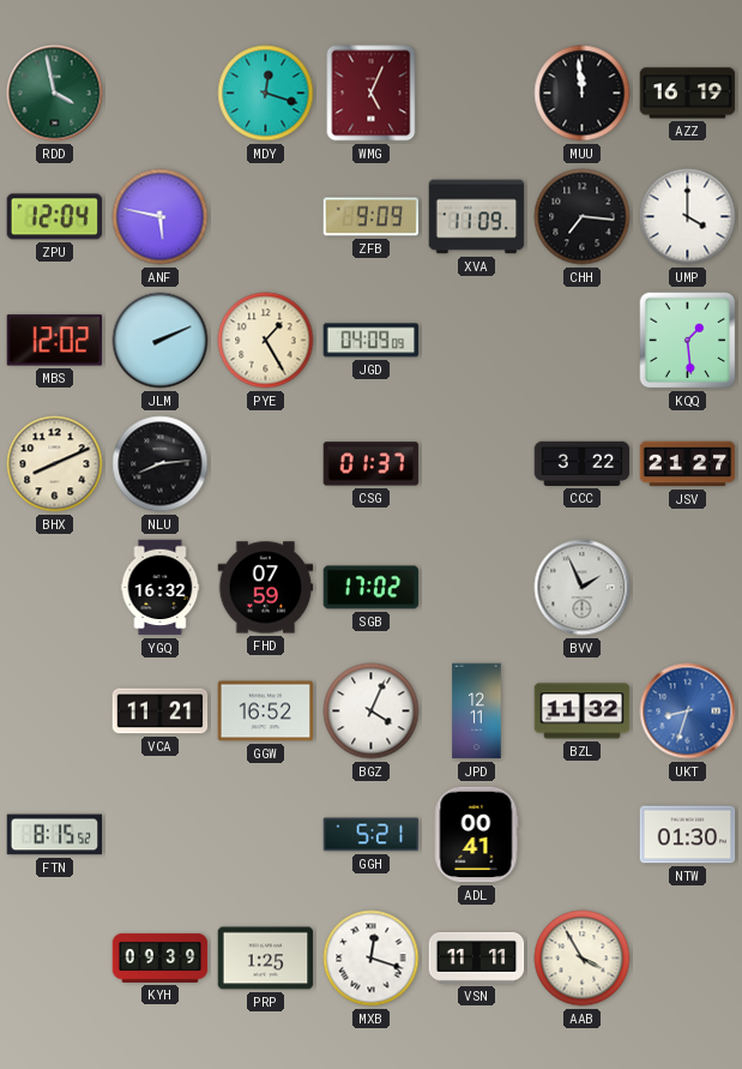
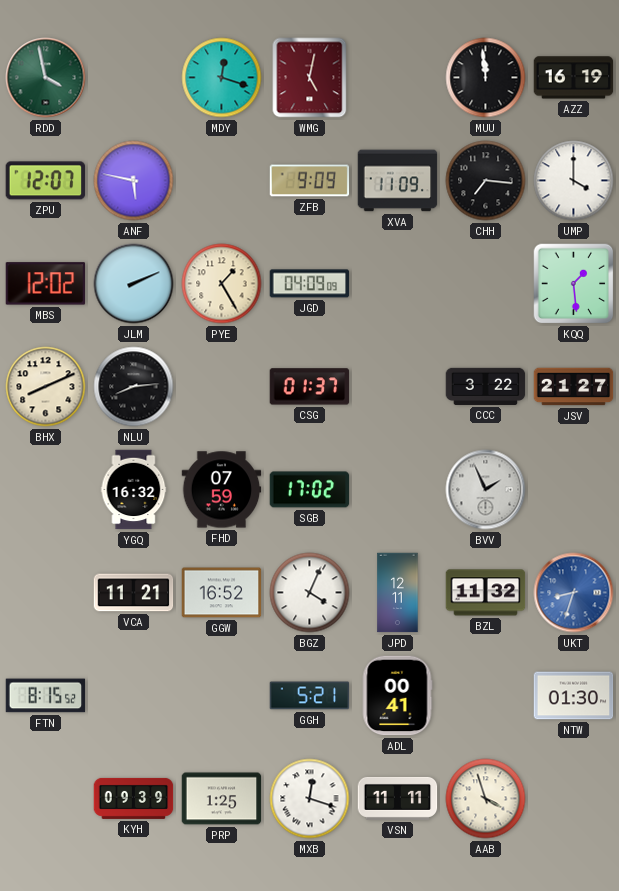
WMG: 5:04 -> 5:02 (310, 78)
ZPU: 12:04 -> 12:07 (46, 181)
AAB: 3:55 -> 3:57 (486, 799)
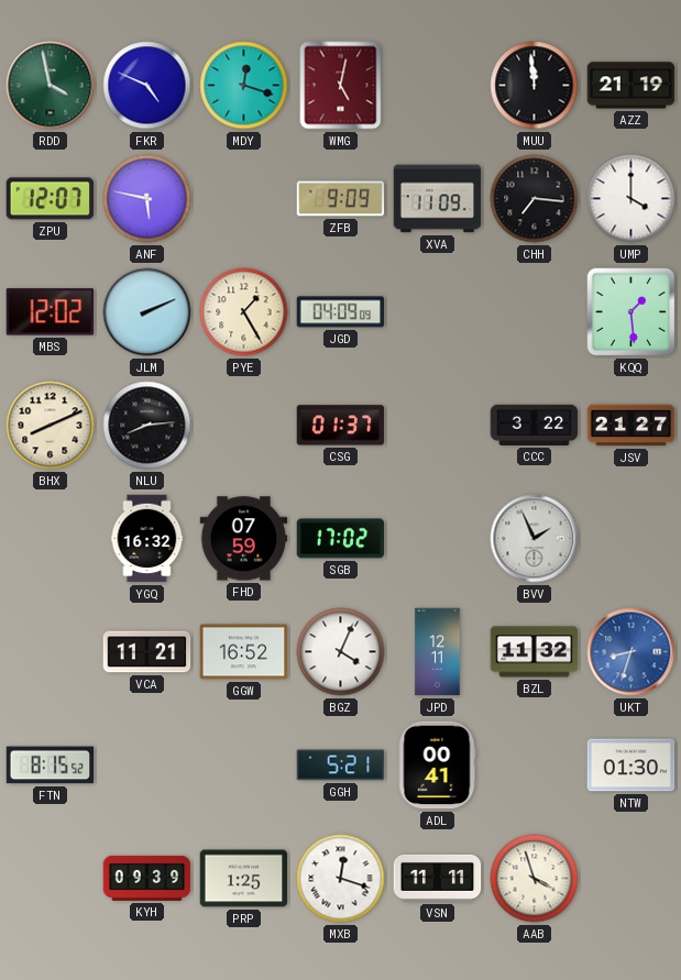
FKR: none -> 4:49 (147, 86)
AZZ: 16:19 -> 21:19 (631, 86)
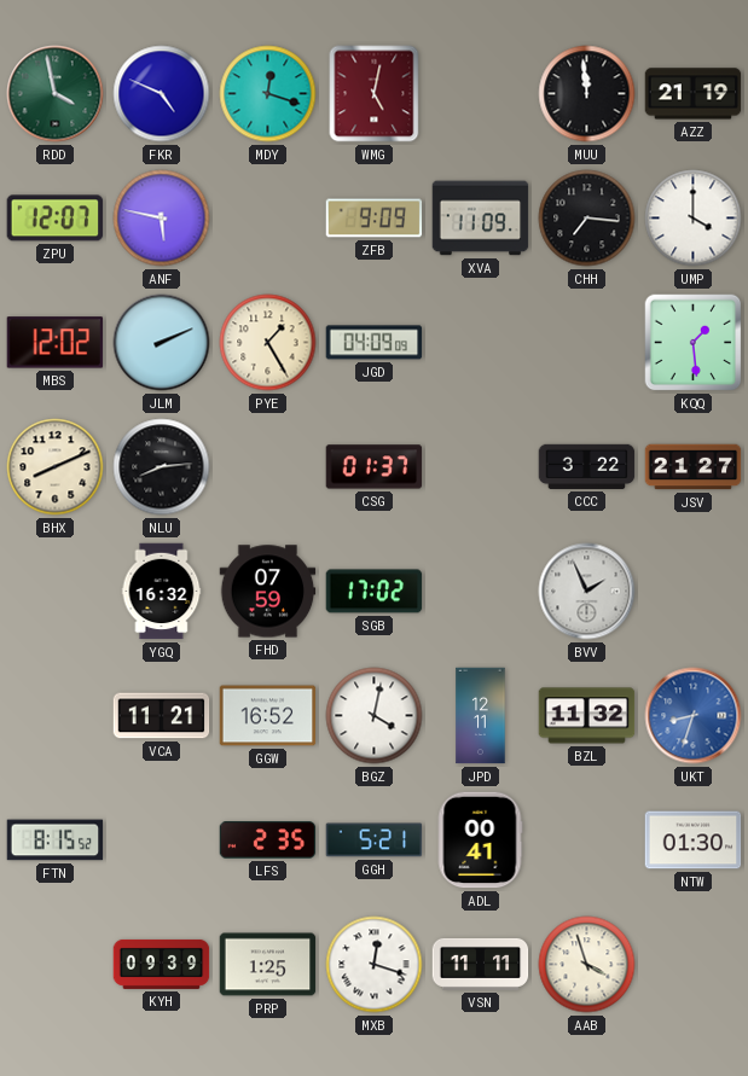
BGZ: 4:04 -> 4:02 (375, 716)
LFS: none -> 2:35 (268, 841)
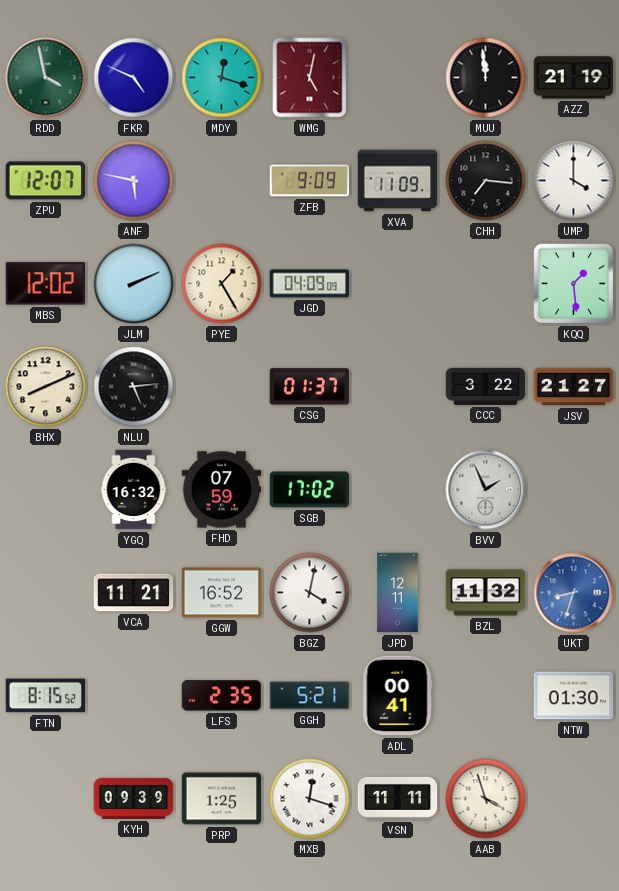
NLU: 8:14 -> 5:14 (134, 387)
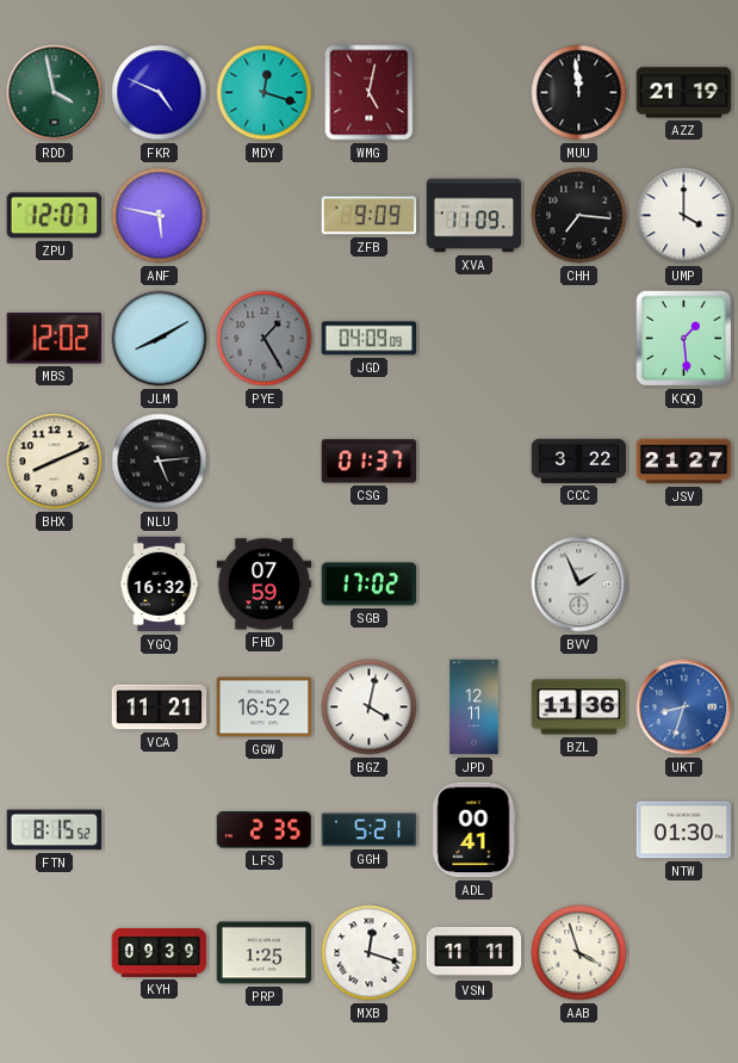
JLM: 2:11 -> 8:10 (160, 339)
PYE dial: cream -> grey (265, 339)
BZL: 11:32 -> 11:36 (579, 707)
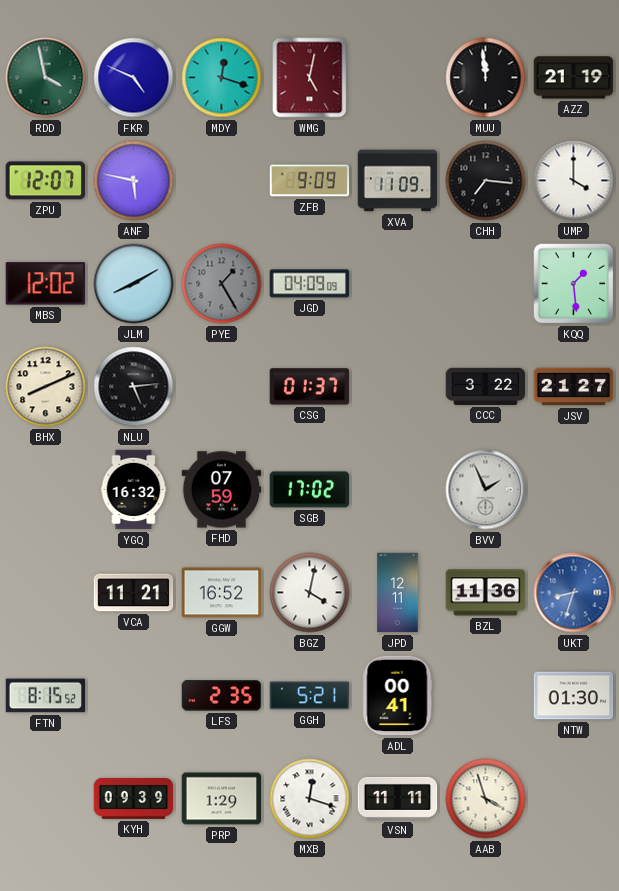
PRP: 1:25 -> 1:29 (222, 799)
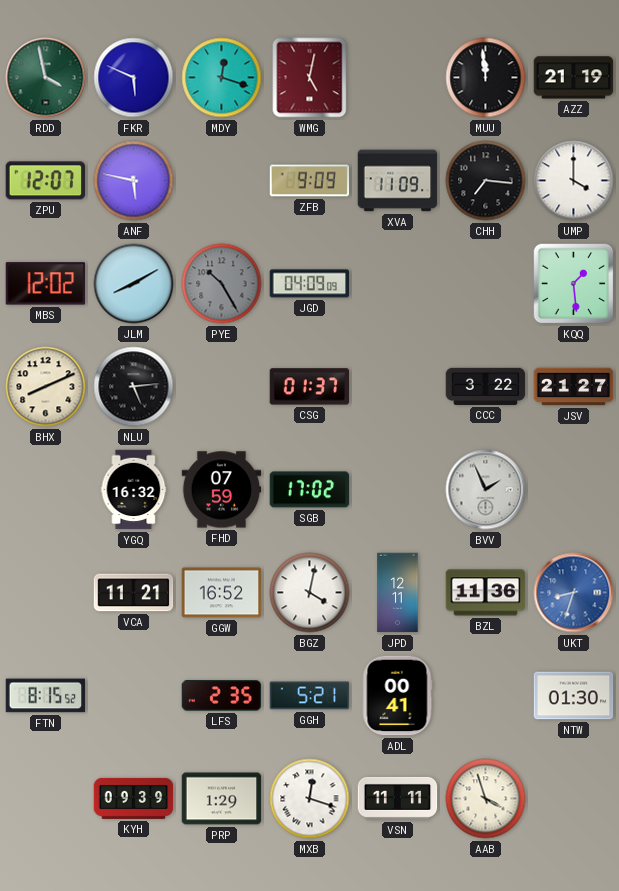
FKR: 4:49 -> 5:49 (134, 78)
PYE: 1:25 -> 10:25 (222, 284)
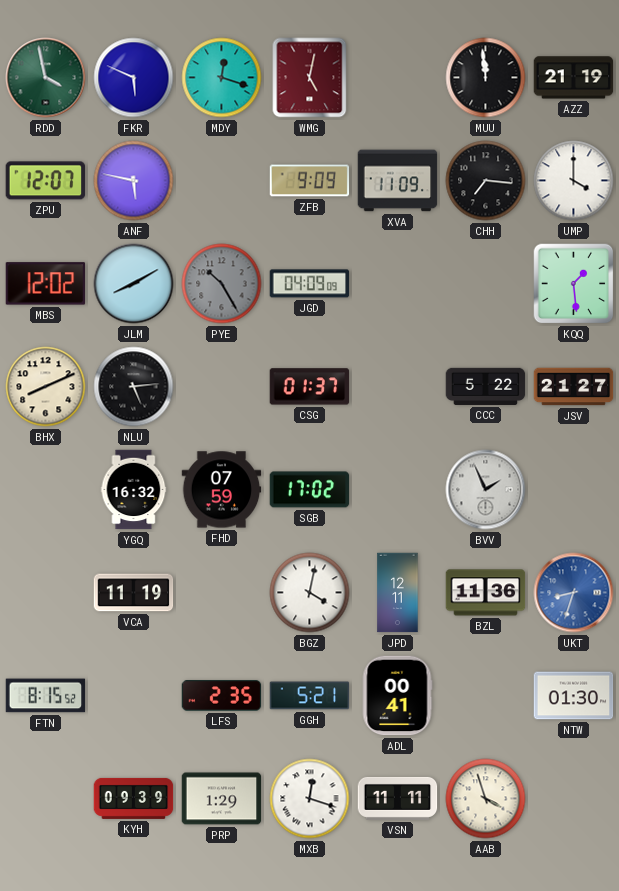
CCC: 3:22 -> 5:22 (486, 386)
VCA: 11:21 -> 11:19 (134, 593)
GGW: 16:52 -> none (222, 593)
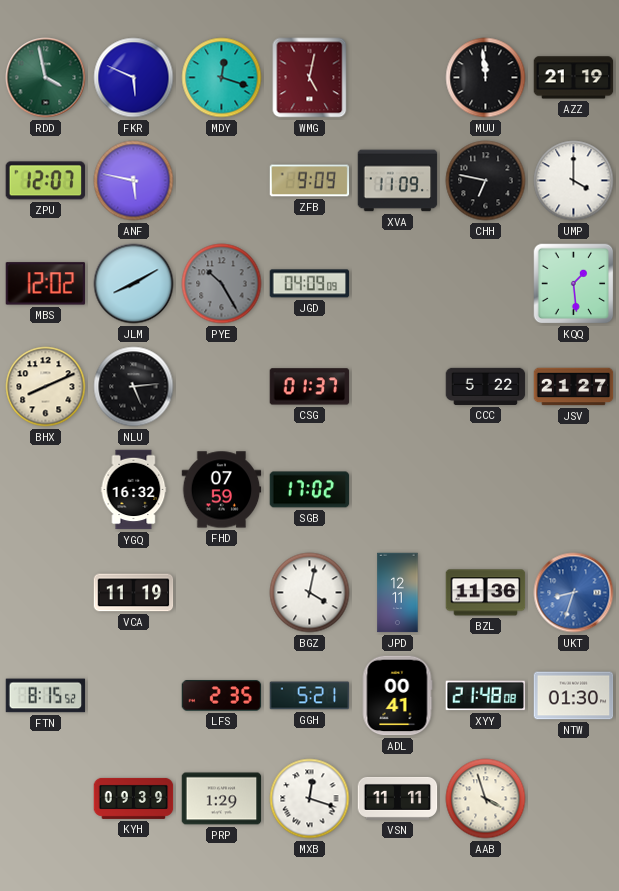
CHH: 7:16 -> 6:47 (486, 181)
BVV: 1:56 -> none (486, 490)
XYY: none -> 21:48 (486, 696)
